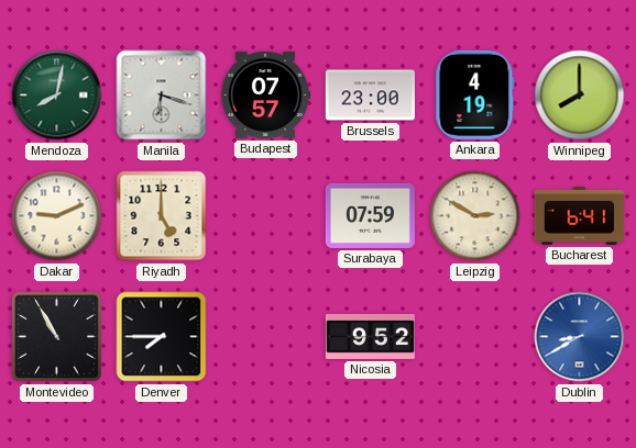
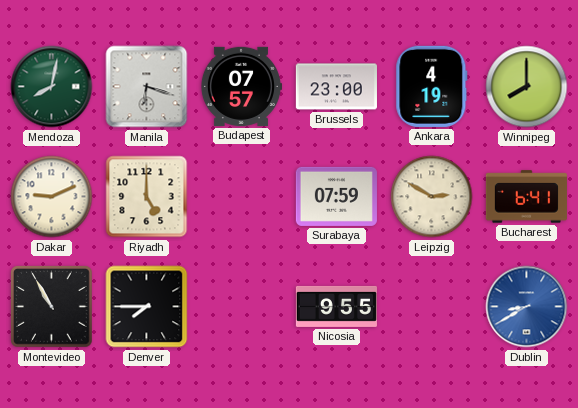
Nicosia: 9:52 -> 9:55 (336, 306)
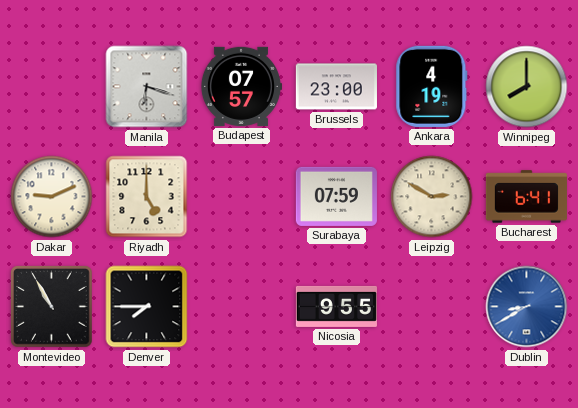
Mendoza: 8:02 -> none (52, 87)
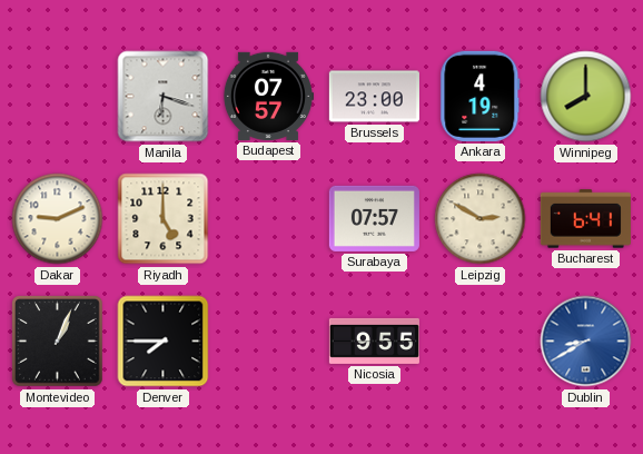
Surabaya: 07:59 -> 07:57 (374, 218)
Montevideo: 10:55 -> 1:04 (58, 342)
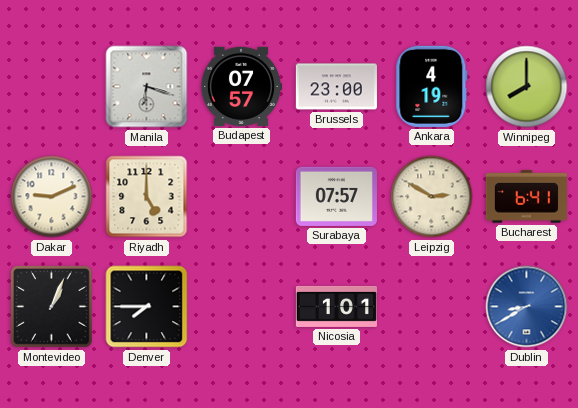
Nicosia: 9:55 -> 1:01 (336, 306)
